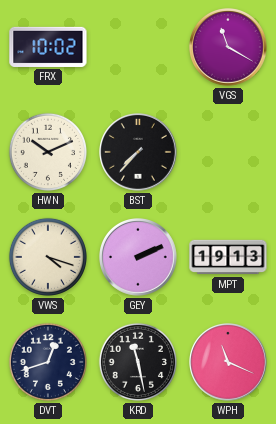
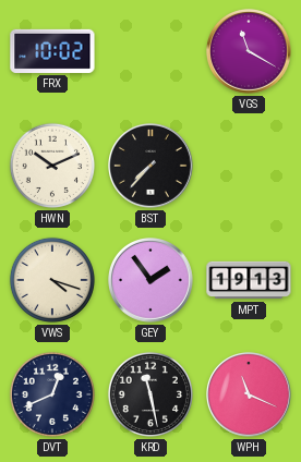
GEY: 2:11 -> 1:54 (152, 281)
DVT: 12:42 -> 12:41 (52, 394)
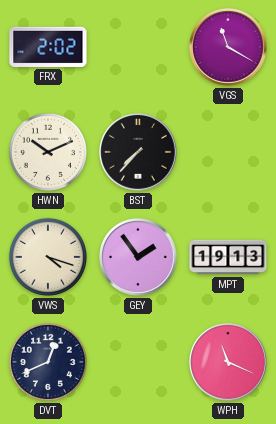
FRX: 10:02 -> 2:02 (48, 47)
KRD: 11:28 -> none (150, 394)
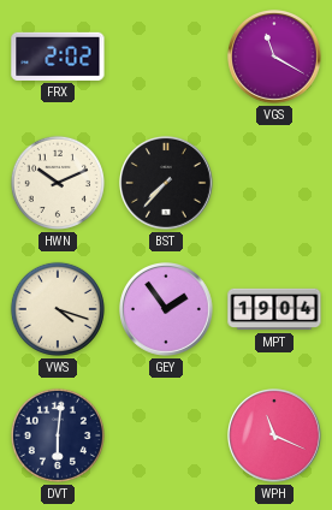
MPT: 19:13 -> 19:04 (274, 309)
DVT: 12:41 -> 6:01 (58, 435)
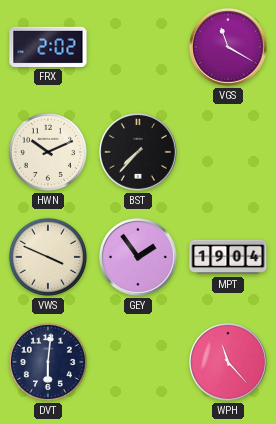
VWS: 4:18 -> 3:49 (48, 257)
WPH: 11:19 -> 11:23 (229, 363)
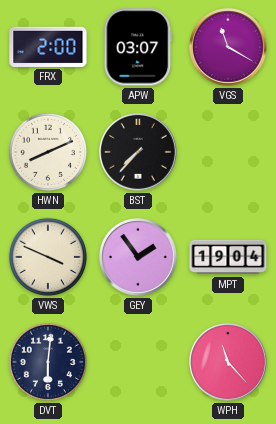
FRX: 2:02 -> 2:00 (48, 47)
APW: none -> 03:07 (138, 47)
HWN: 10:11 -> 8:11 (48, 152)
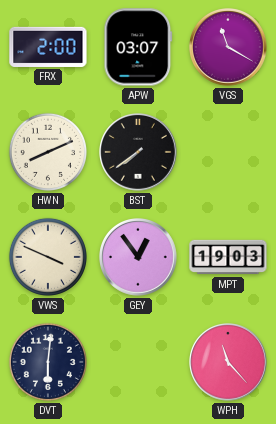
BST: 7:37 -> 7:39 (139, 153)
GEY: 1:54 -> 12:54 (139, 258)
MPT: 19:04 -> 19:03 (228, 257)
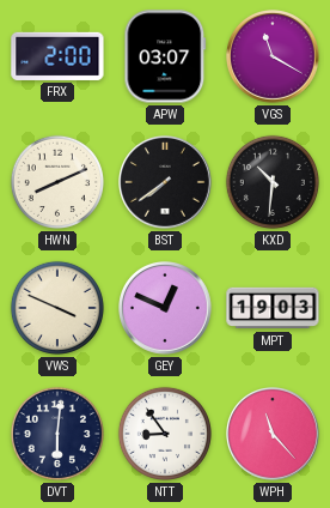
KXD: none -> 10:31 (273, 182)
GEY: 12:54 -> 12:49 (166, 309)
NTT: none -> 8:54 (165, 434)
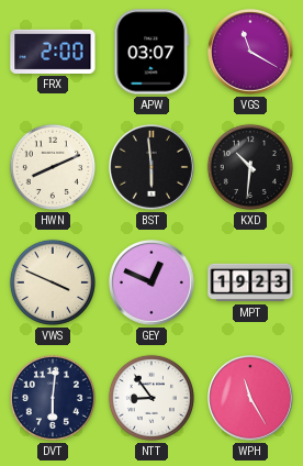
BST: 7:39 -> 5:59 (153, 168)
MPT: 19:03 -> 19:23 (250, 282)
WPH: 11:23 -> 11:25 (251, 399)
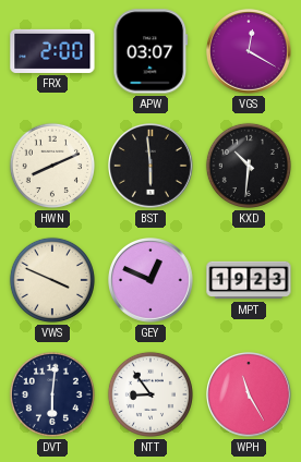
VGS: 11:20 -> 12:20 (250, 52)
